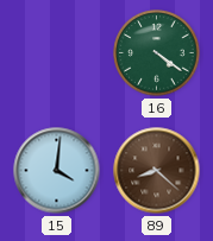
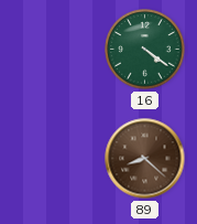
15: 4:01 -> none (57, 171)
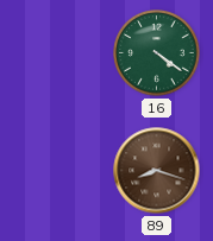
89: 8:22 -> 8:18 (157, 171)
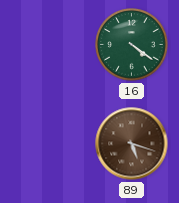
89: 8:18 -> 5:18 (132, 144)
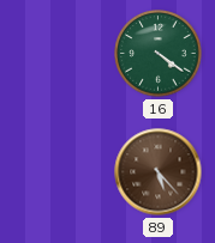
89: 5:18 -> 5:23 (159, 172)
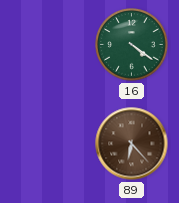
89: 5:23 -> 6:23 (132, 144)
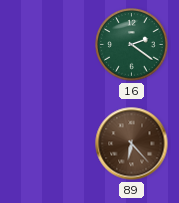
16: 4:21 -> 2:21 (132, 45)
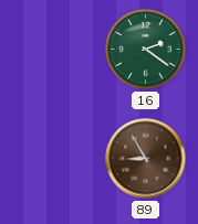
89: 6:23 -> 8:55 (146, 159)
